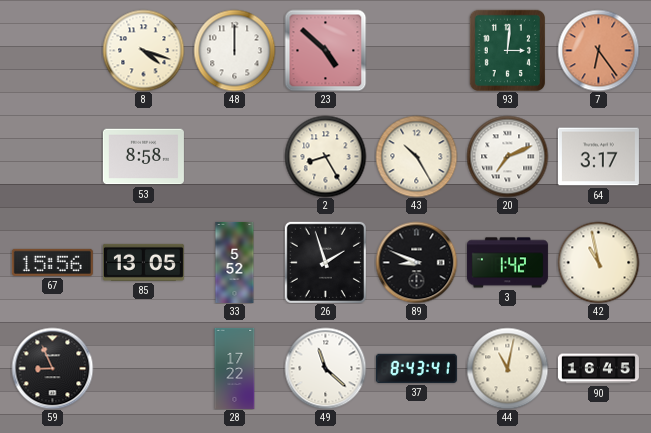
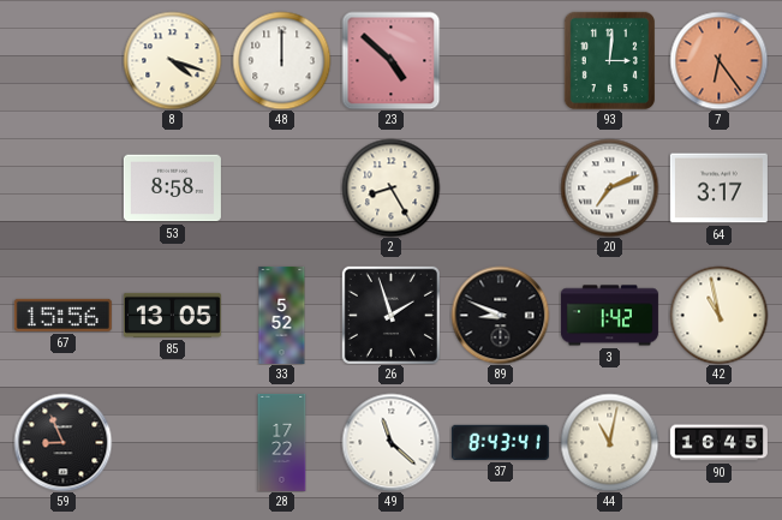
43: 10:25 -> none (416, 156)
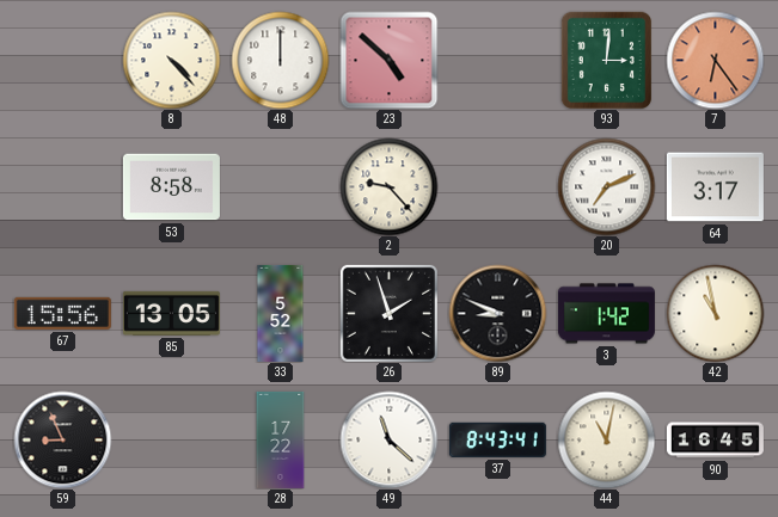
8: 4:18 -> 4:23 (171, 60)
2: 8:25 -> 9:23 (388, 186)
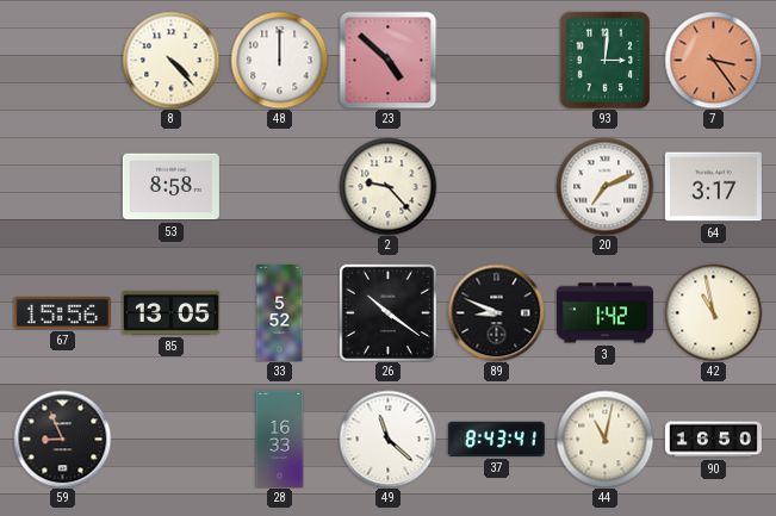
7: 6:24 -> 3:24 (713, 60)
26: 1:57 -> 10:21 (387, 312)
28: 17:22 -> 16:33 (280, 439)
90: 16:45 -> 16:50 (713, 440)
